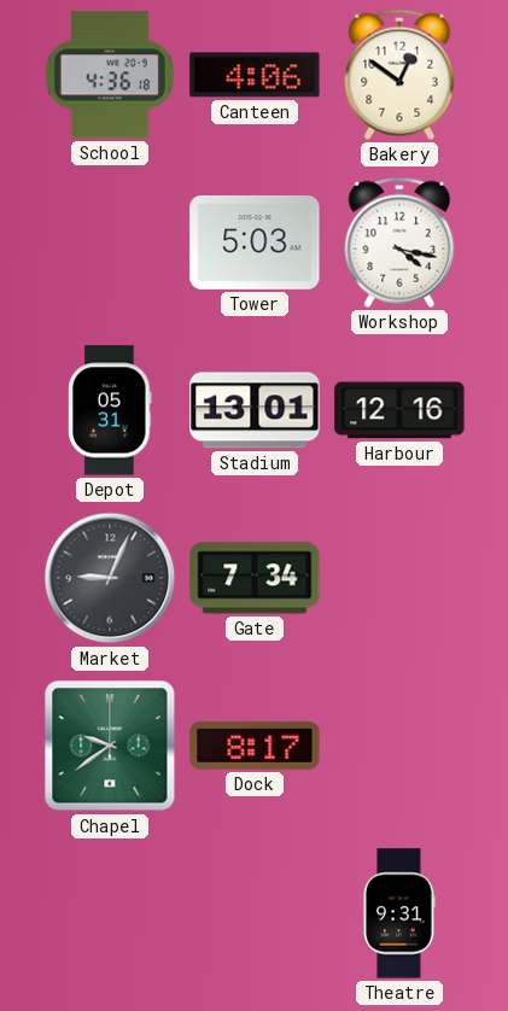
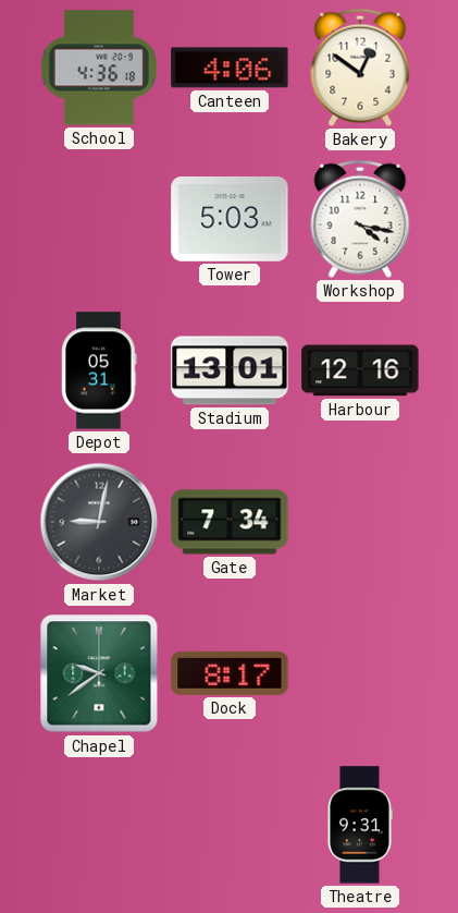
Market: 9:04 -> 9:02 (99, 522)
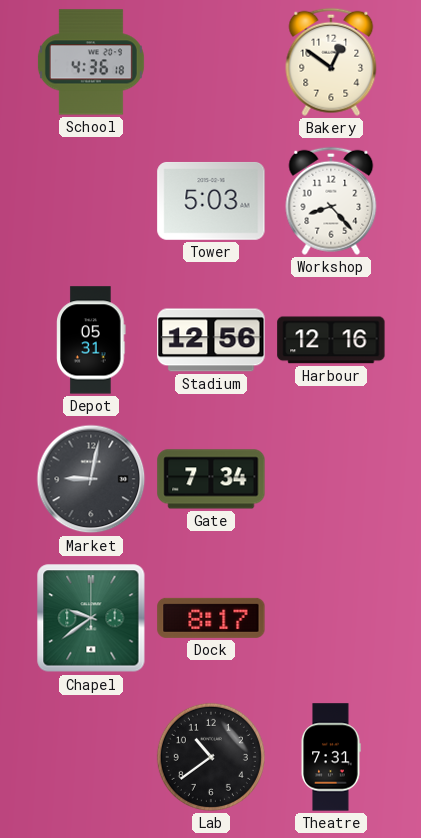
Canteen: 4:06 -> none (230, 68)
Workshop: 4:17 -> 8:23 (331, 201)
Stadium: 13:01 -> 12:56 (211, 340)
Lab: none -> 10:39 (211, 757)
Theatre: 9:31 -> 7:31 (331, 757)
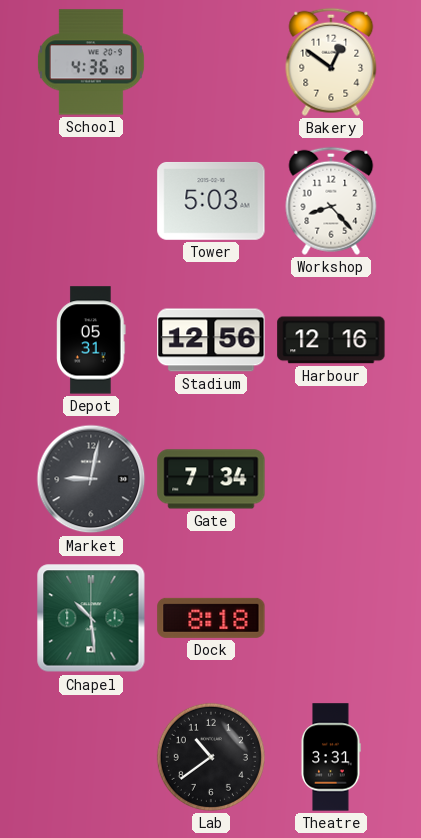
Chapel: 9:39 -> 10:29 (91, 618)
Dock: 8:17 -> 8:18 (211, 618)
Theatre: 7:31 -> 3:31 (331, 757)
